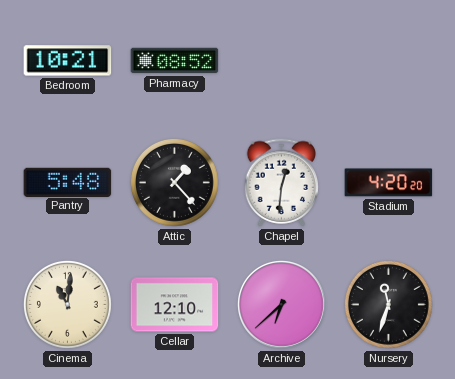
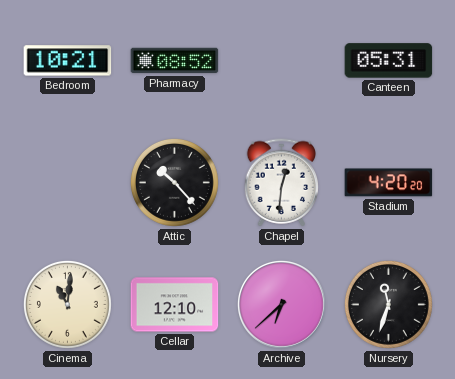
Canteen: none -> 05:31 (389, 61)
Pantry: 5:48 -> none (68, 182)
Attic: 1:23 -> 10:23 (174, 182)
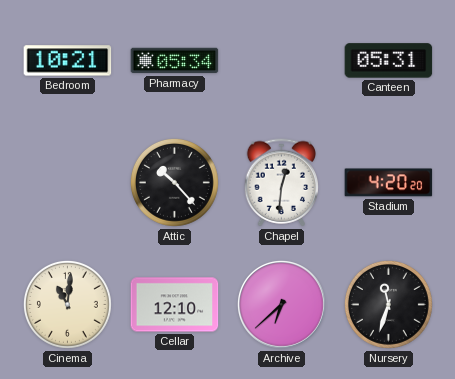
Pharmacy: 08:52 -> 05:34 (175, 61)
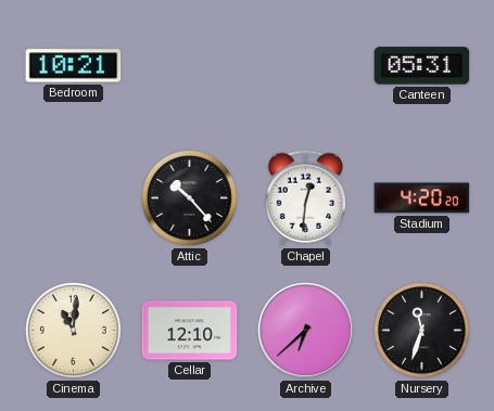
Pharmacy: 05:34 -> none (175, 61)
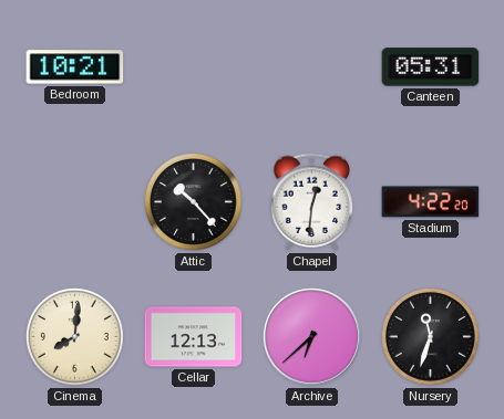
Stadium: 4:20 -> 4:22 (431, 202)
Cinema: 11:01 -> 8:01 (74, 336)
Cellar: 12:10 -> 12:13 (194, 337)
